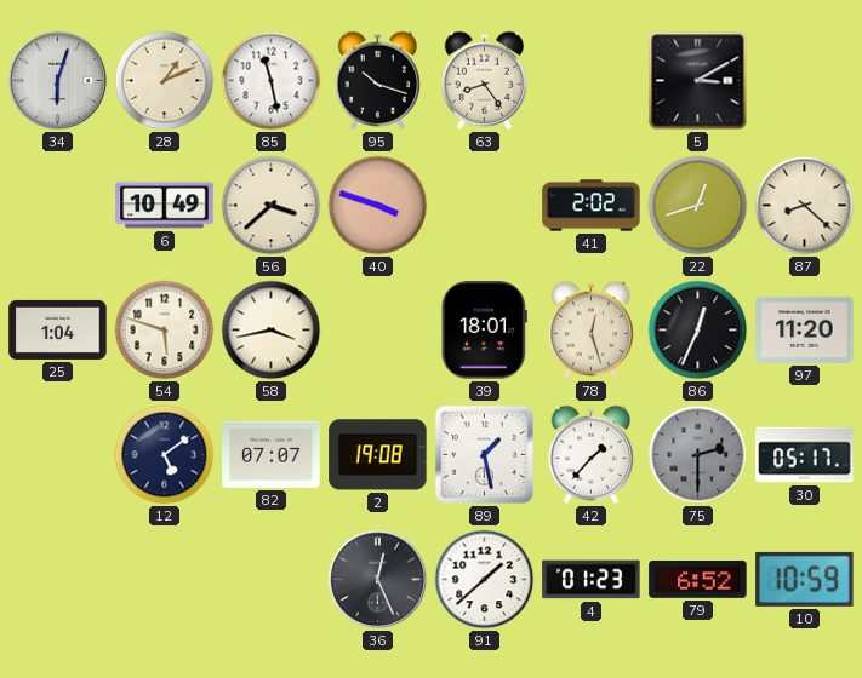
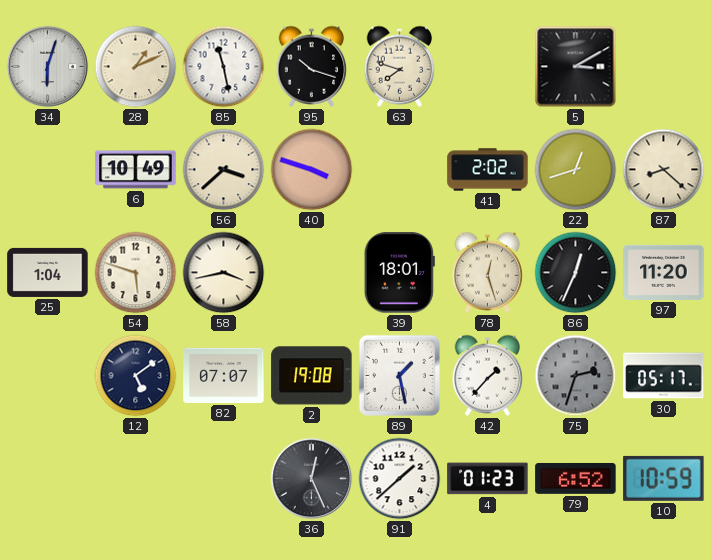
63: 8:24 -> 7:48 (400, 66)
75: 2:30 -> 2:33 (576, 376)
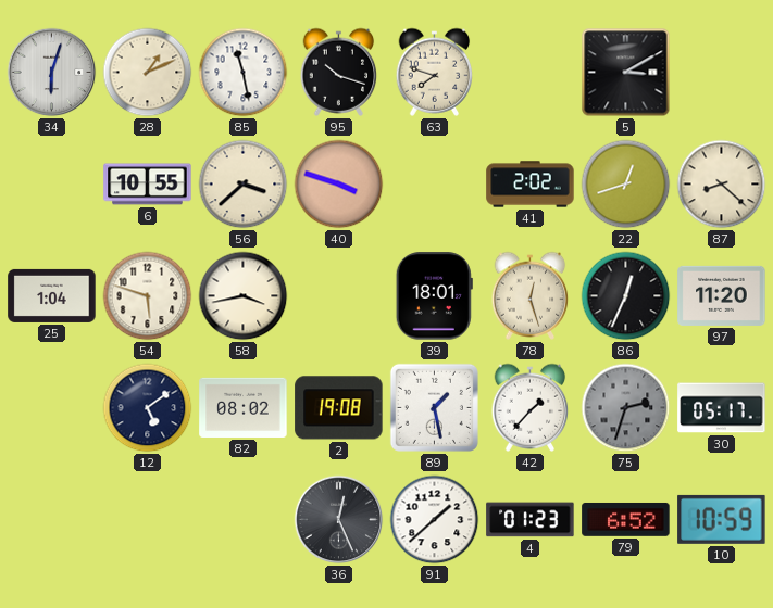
6: 10:49 -> 10:55 (148, 185)
82: 07:07 -> 08:02 (244, 407)
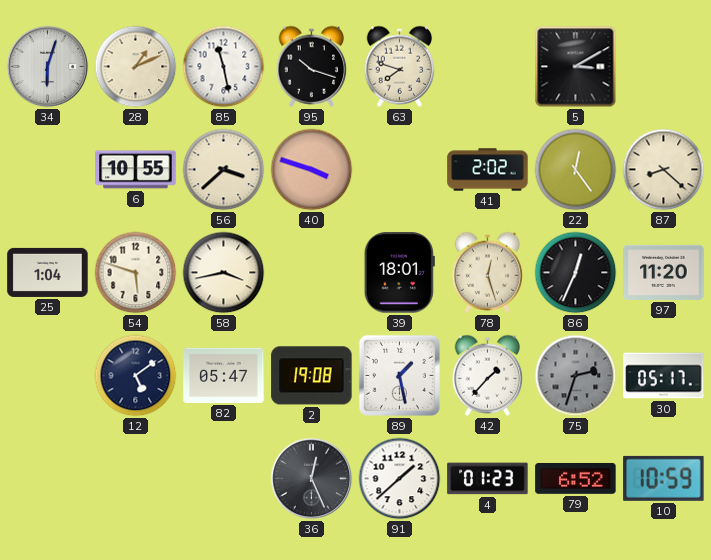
22: 12:42 -> 12:24 (576, 170)
82: 08:02 -> 05:47 (224, 375)
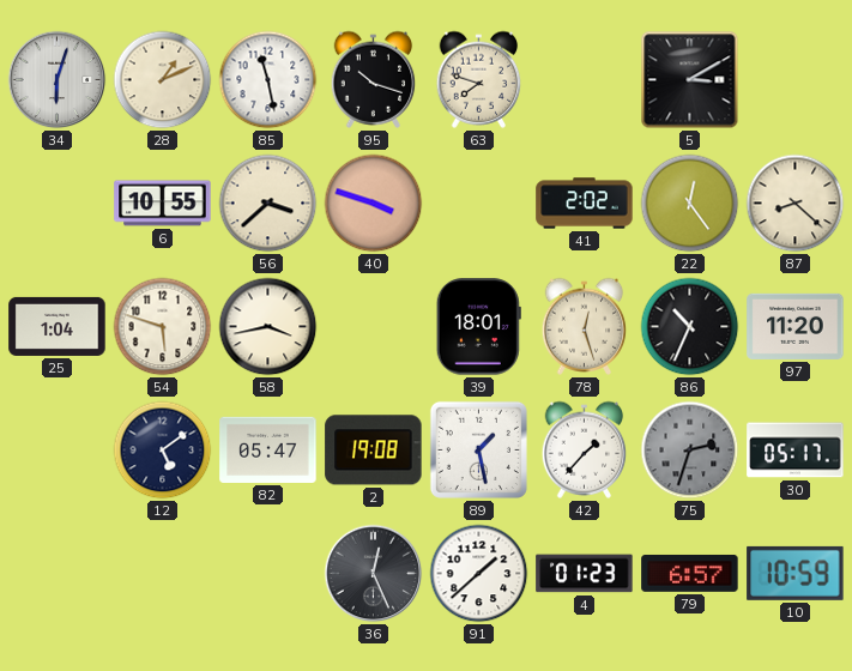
86: 12:34 -> 10:34 (690, 327)
79: 6:52 -> 6:57 (690, 573)
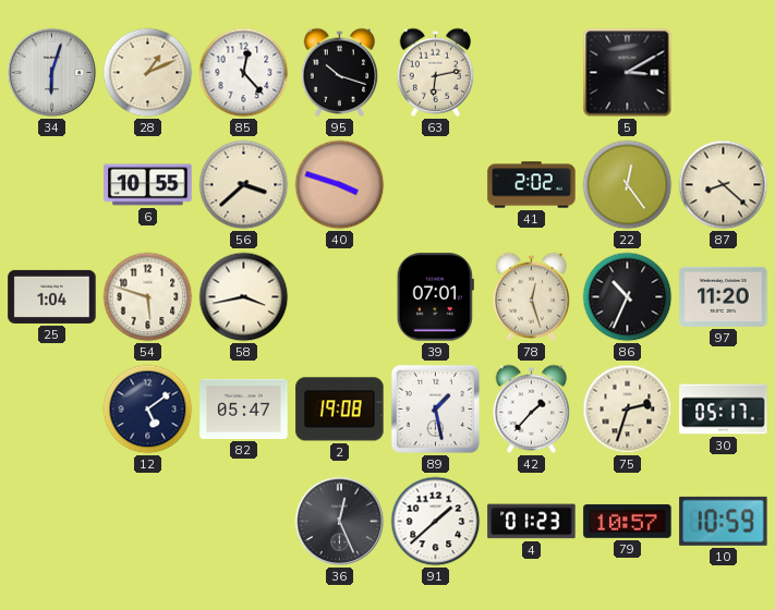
85: 11:28 -> 12:23 (244, 73)
63: 7:48 -> 6:13 (436, 72)
39: 18:01 -> 07:01 (435, 297)
75 dial: grey -> cream (628, 410)
79: 6:57 -> 10:57 (628, 521)
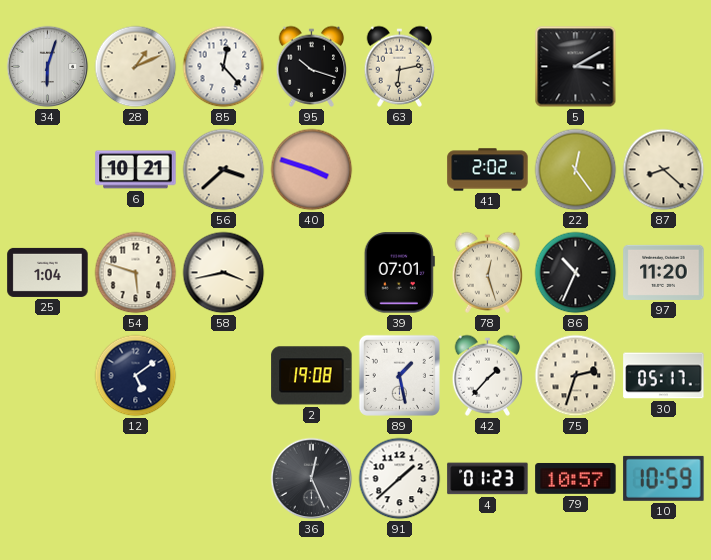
6: 10:55 -> 10:21 (136, 170)
82: 05:47 -> none (244, 408)
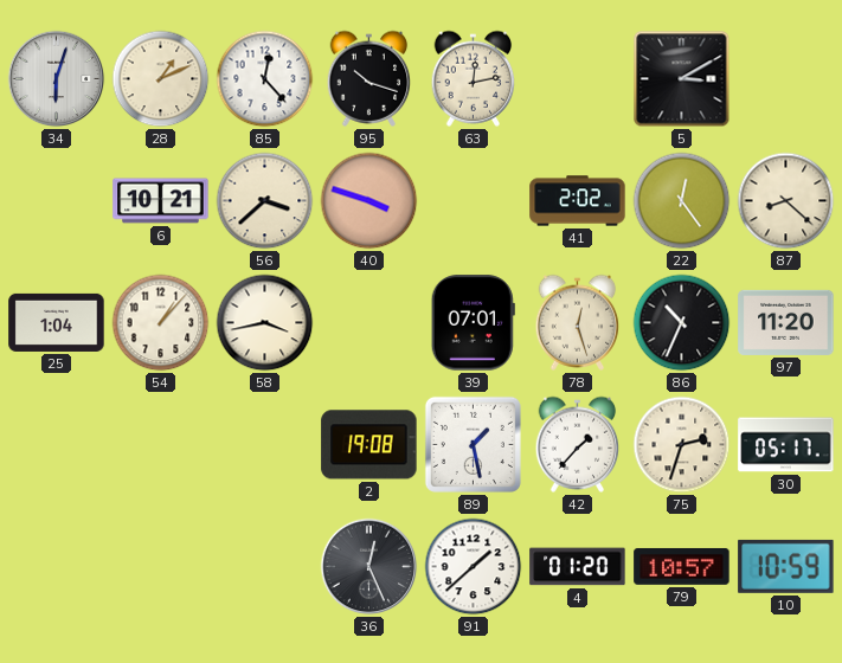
63: 6:13 -> 12:13 (474, 78)
54: 5:48 -> 1:07 (161, 323)
12: 5:09 -> none (136, 376)
4: 01:23 -> 01:20 (578, 567)
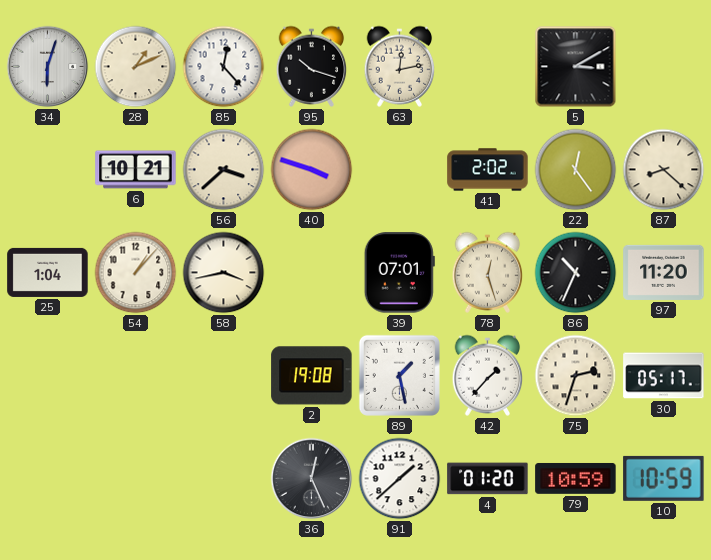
79: 10:57 -> 10:59 (576, 478)
